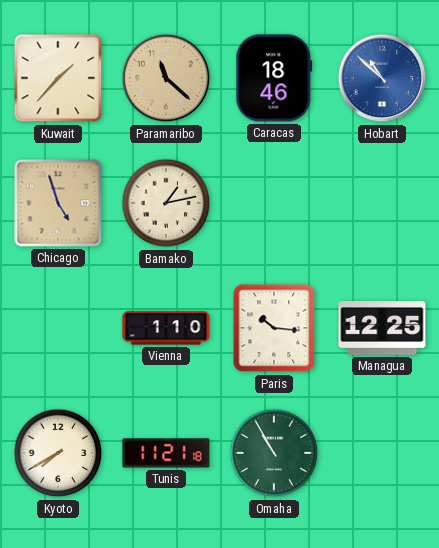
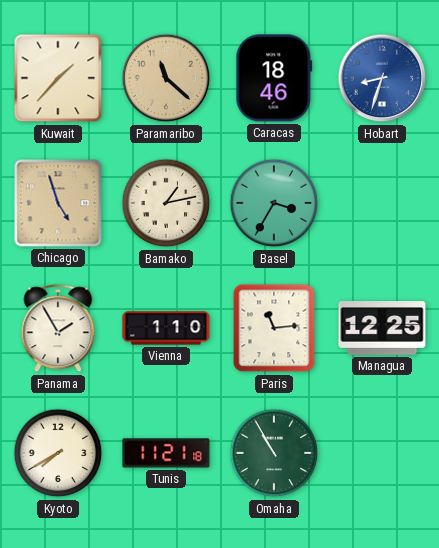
Hobart: 10:52 -> 8:33 (382, 78)
Basel: none -> 3:35 (274, 203)
Panama: none -> 1:55 (58, 329)
Paris: 10:16 -> 11:14 (274, 328)
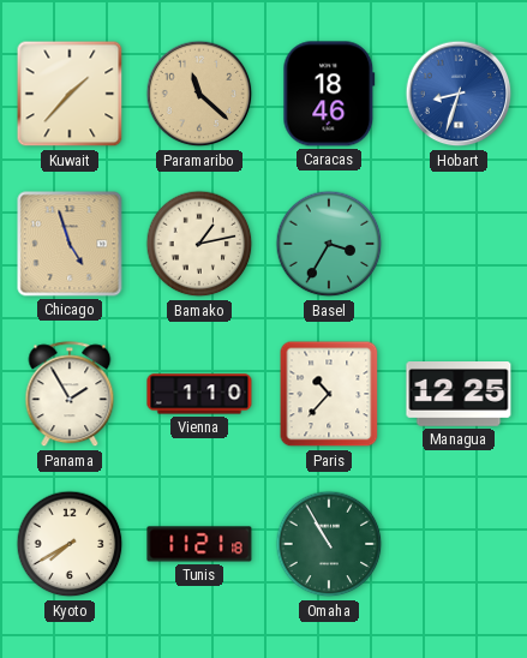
Paris: 11:14 -> 10:37 (329, 394)
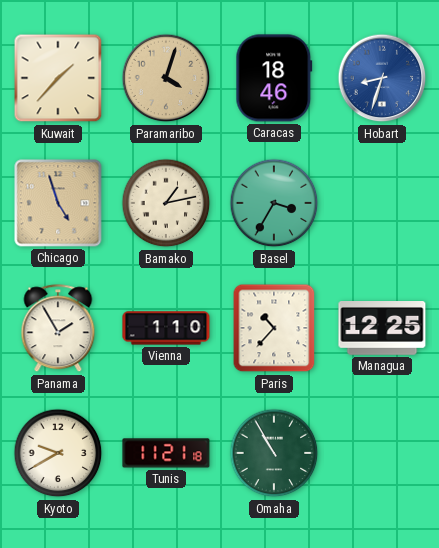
Paramaribo: 11:22 -> 4:03 (166, 78)
Kyoto: 7:40 -> 9:40 (58, 453)
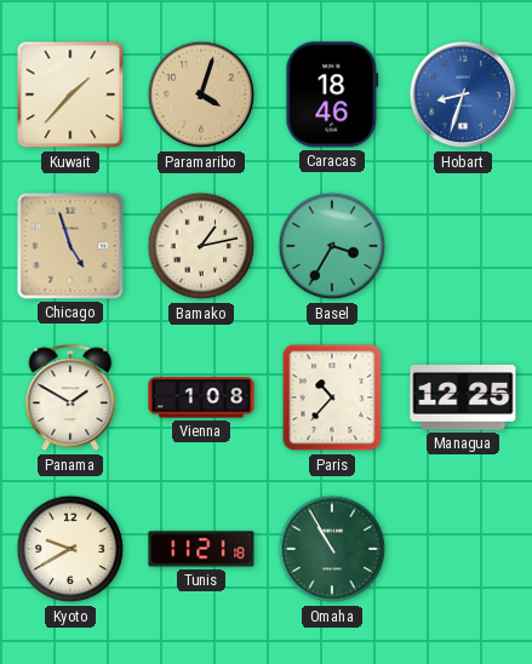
Panama: 1:55 -> 1:50 (70, 399)
Vienna: 1:10 -> 1:08 (201, 397)
